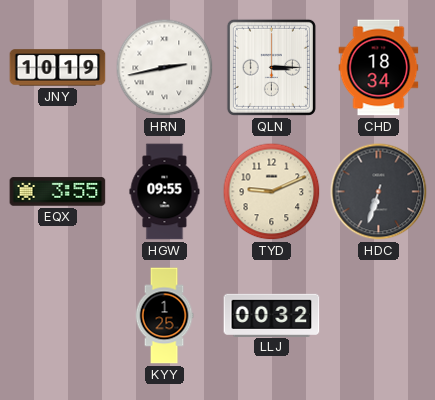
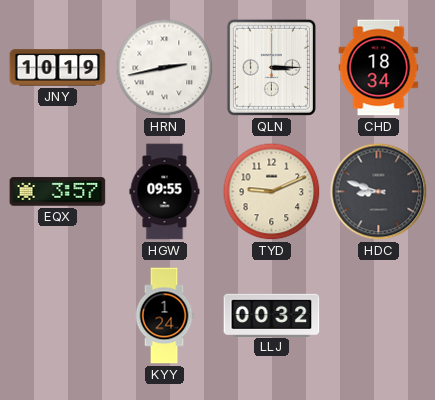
EQX: 3:55 -> 3:57 (58, 192)
HDC: 6:33 -> 8:48 (379, 192)
KYY: 1:25 -> 1:24 (164, 316)
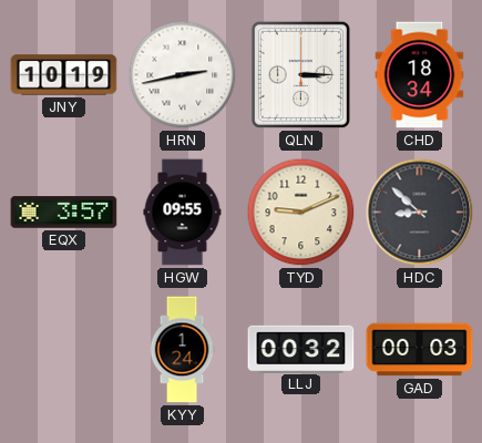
HDC: 8:48 -> 8:52 (420, 213)
GAD: none -> 00:03 (420, 350)
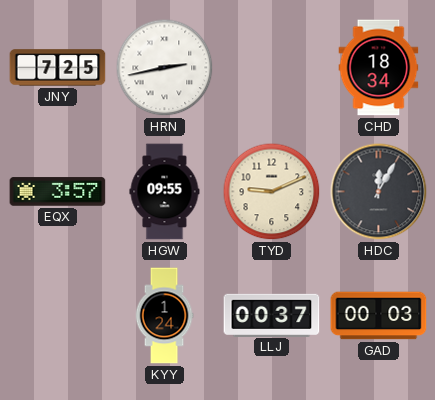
JNY: 10:19 -> 7:25 (58, 68)
QLN: 3:15 -> none (300, 74)
HDC: 8:52 -> 12:05 (379, 192)
LLJ: 00:32 -> 00:37 (272, 315)
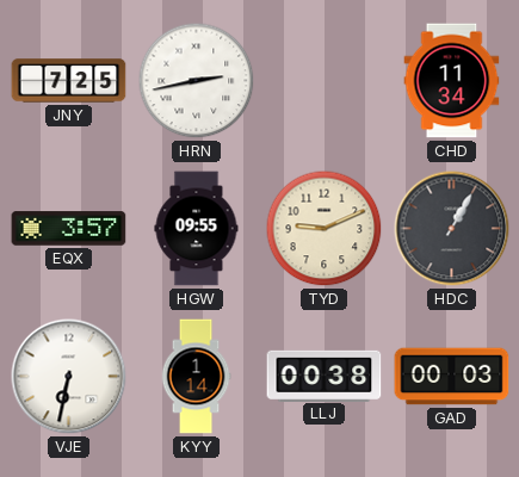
CHD: 18:34 -> 11:34 (452, 81)
HDC: 12:05 -> 1:05 (452, 229)
VJE: none -> 6:32 (69, 377)
KYY: 1:24 -> 1:14 (196, 377)
LLJ: 00:37 -> 00:38 (325, 376)
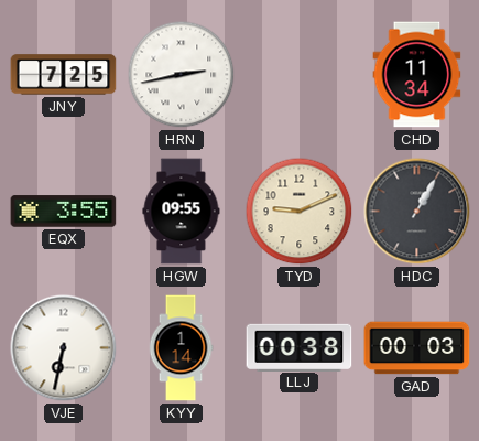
EQX: 3:57 -> 3:55 (64, 212)
